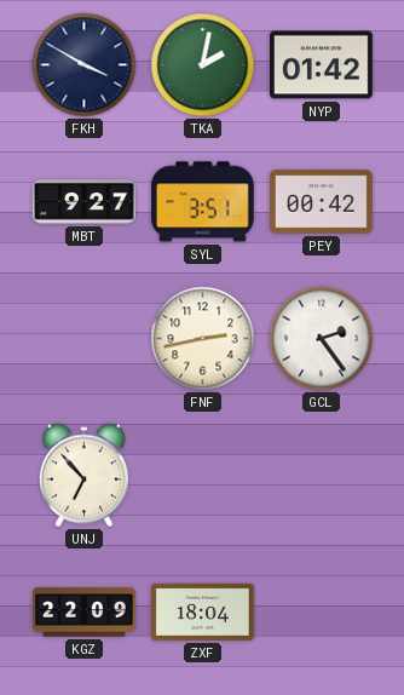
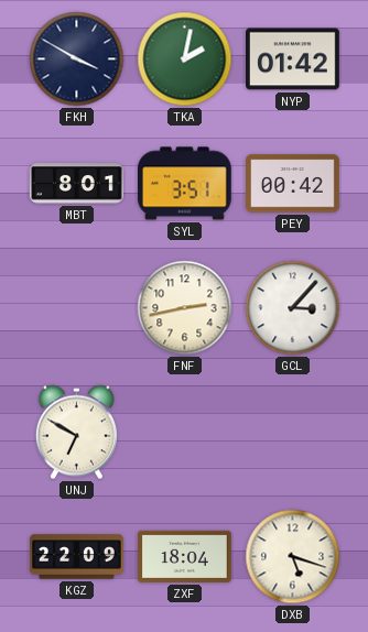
MBT: 9:27 -> 8:01 (77, 184)
GCL: 2:24 -> 3:07 (293, 308)
UNJ: 6:53 -> 6:50 (76, 433)
DXB: none -> 5:18 (293, 557)
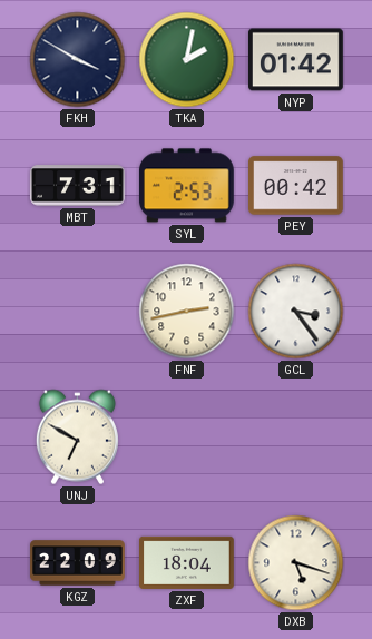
MBT: 8:01 -> 7:31 (78, 186)
SYL: 3:51 -> 2:53 (186, 186)
GCL: 3:07 -> 3:24 (296, 312)
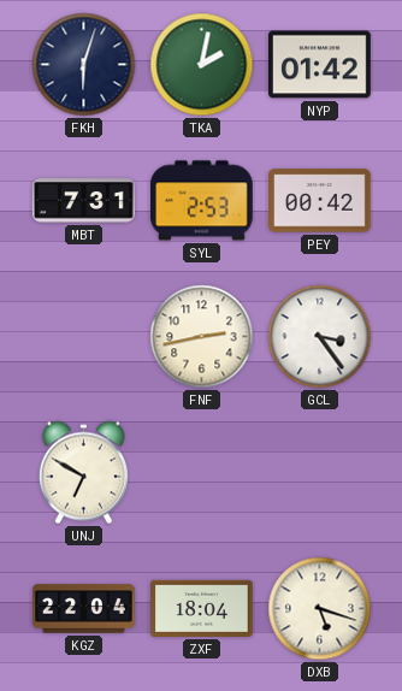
FKH: 3:50 -> 6:03 (84, 65)
KGZ: 22:09 -> 22:04 (84, 609)
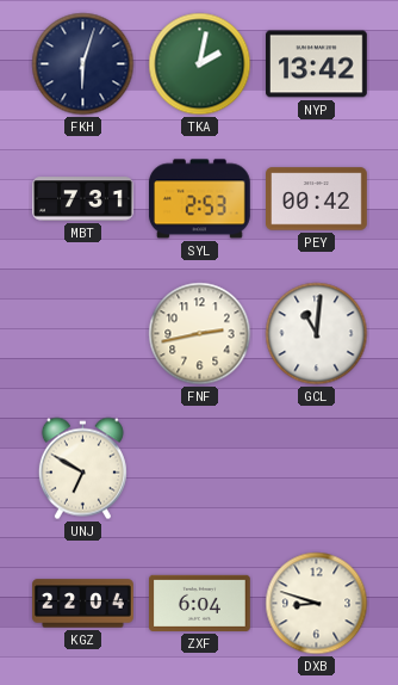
NYP: 01:42 -> 13:42 (317, 64)
GCL: 3:24 -> 11:01 (317, 334)
ZXF: 18:04 -> 6:04 (200, 603)
DXB: 5:18 -> 8:48 (317, 604)
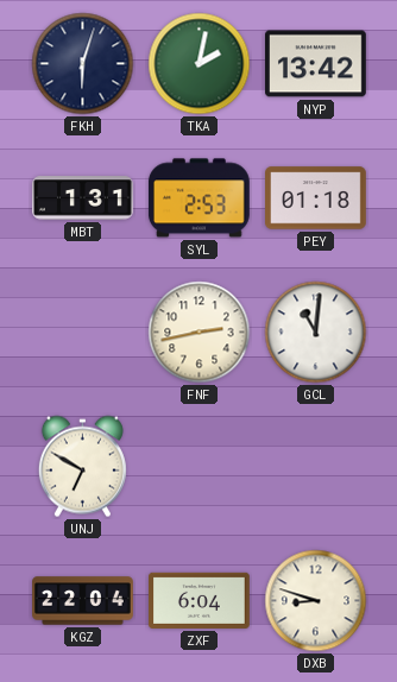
MBT: 7:31 -> 1:31 (83, 198)
PEY: 00:42 -> 01:18 (316, 198)
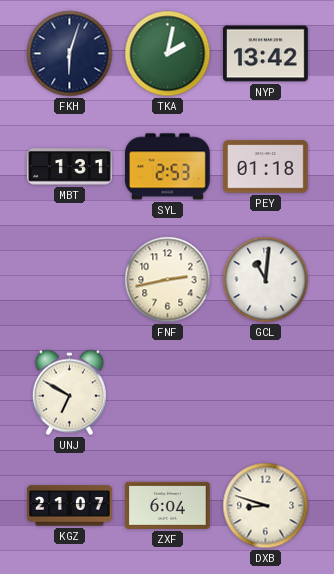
KGZ: 22:04 -> 21:07 (70, 506)
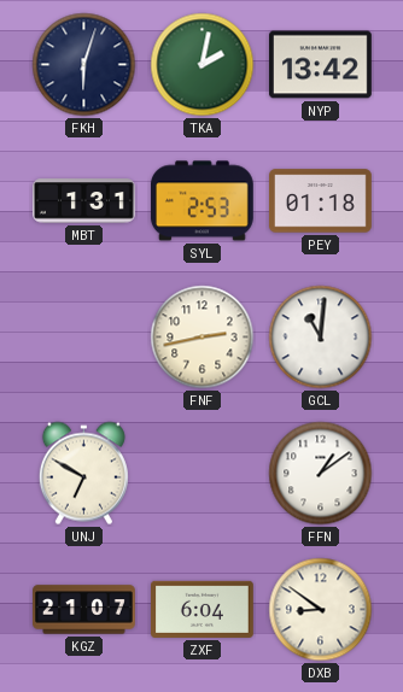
FFN: none -> 1:09 (321, 474)
DXB: 8:48 -> 8:51 (321, 610)
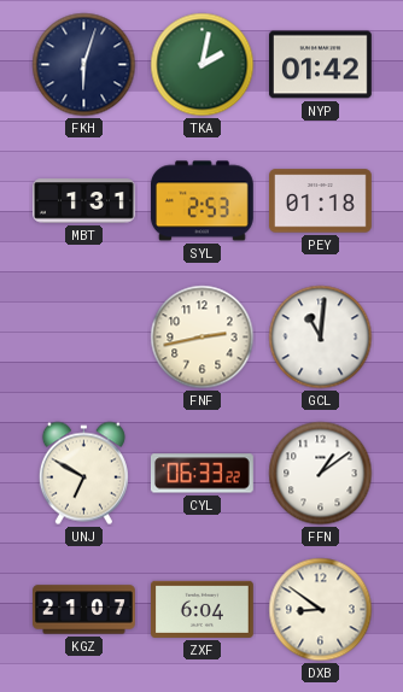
NYP: 13:42 -> 01:42 (321, 65)
CYL: none -> 06:33 (203, 474)
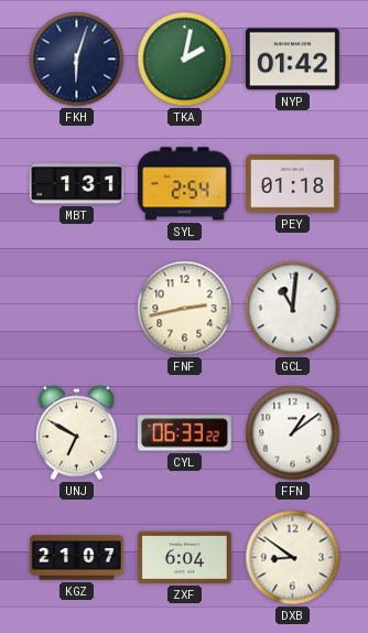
SYL: 2:53 -> 2:54 (184, 184)
